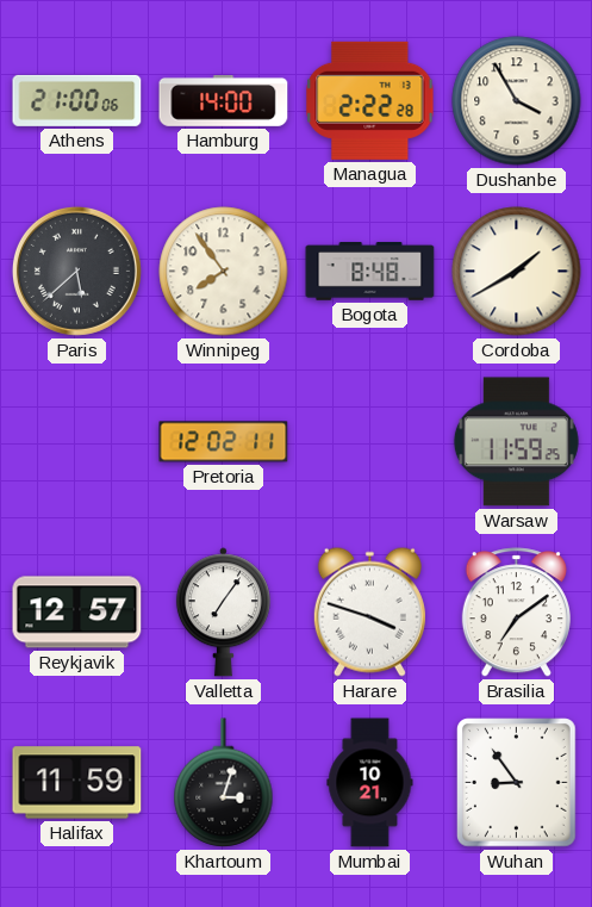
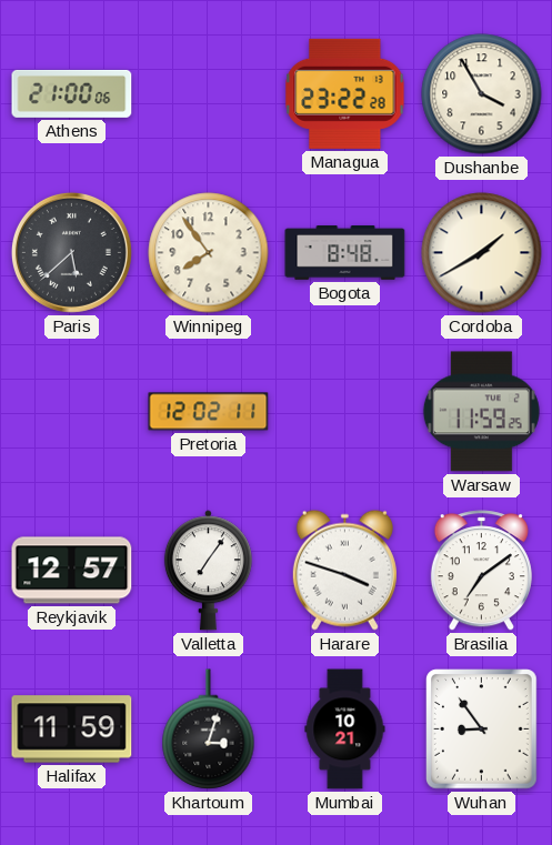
Hamburg: 14:00 -> none (224, 101)
Managua: 2:22 -> 23:22 (345, 93)
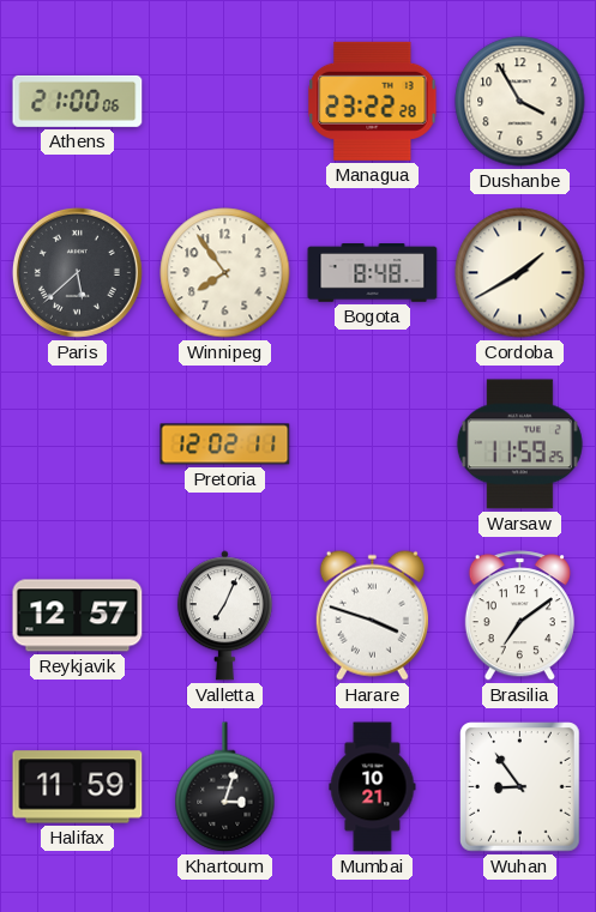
Valletta: 7:06 -> 7:04 (224, 616)
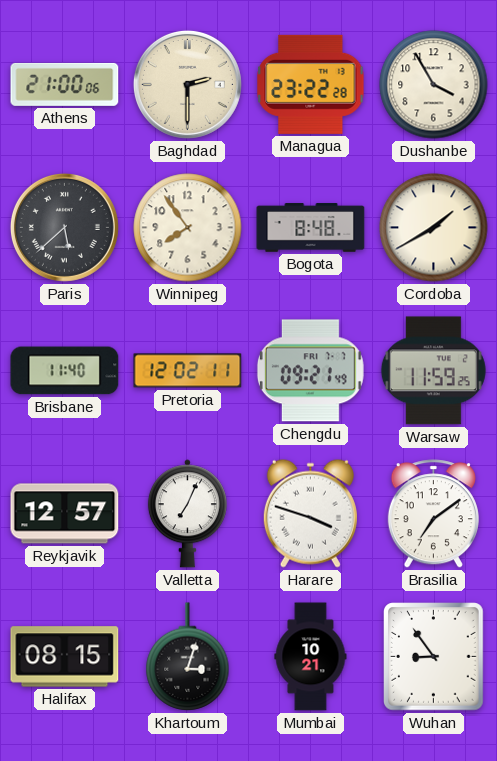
Baghdad: none -> 2:30 (187, 84)
Brisbane: none -> 11:40 (65, 371)
Chengdu: none -> 09:21 (310, 371)
Halifax: 11:59 -> 08:15 (65, 657)
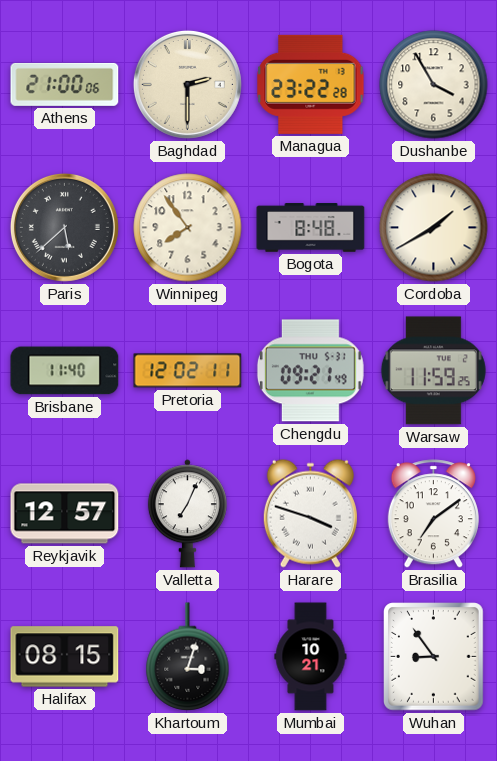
Chengdu date: FRI 7-7 -> THU 5-31 (310, 371)
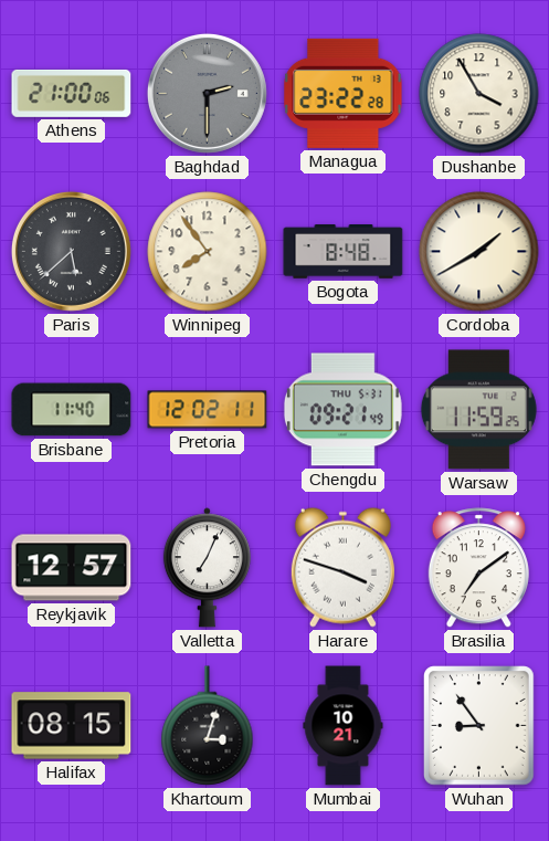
Baghdad dial: cream -> grey (207, 93)
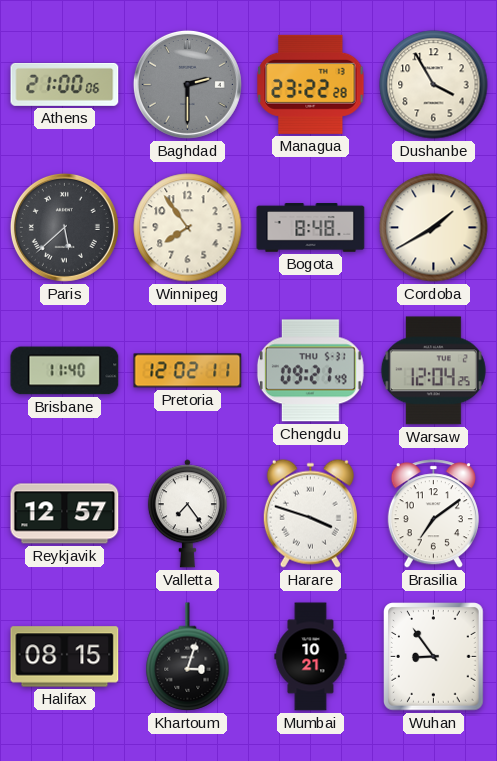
Warsaw: 11:59 -> 12:04 (433, 371)
Valletta: 7:04 -> 7:24 (187, 514)
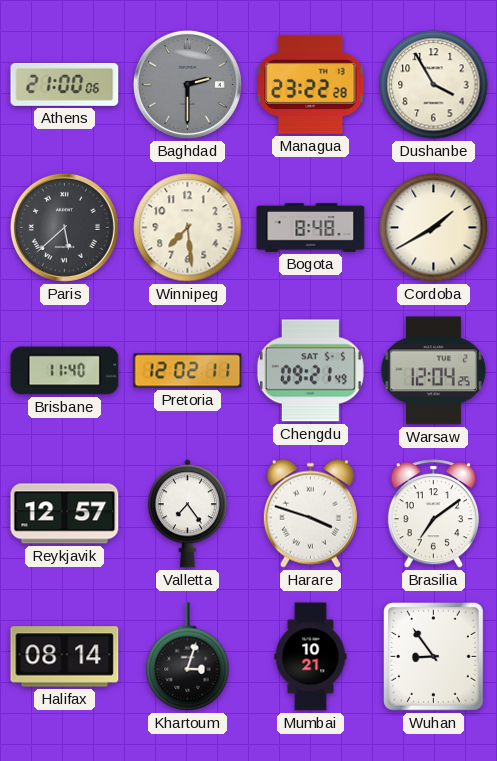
Winnipeg: 7:54 -> 7:29 (188, 228)
Chengdu date: THU 5-31 -> SAT 5-5 (310, 371)
Halifax: 08:15 -> 08:14 (65, 657)
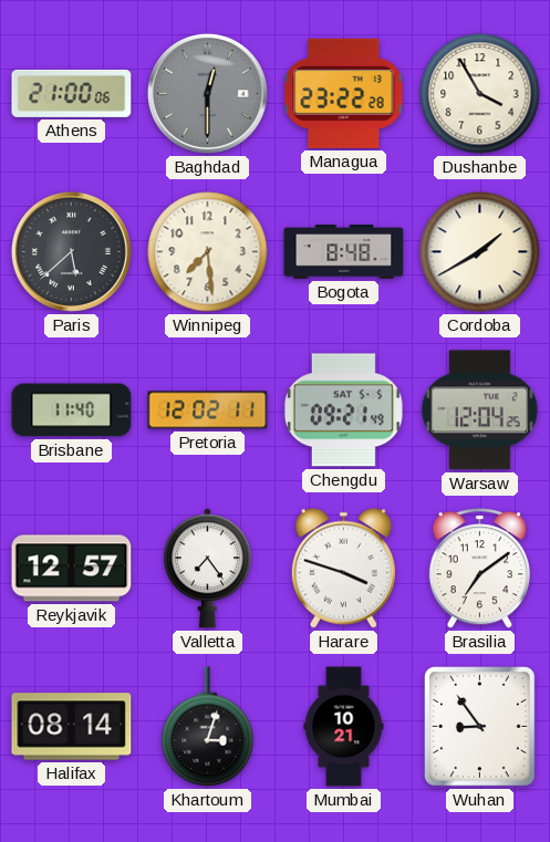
Baghdad: 2:30 -> 12:30 (207, 93)
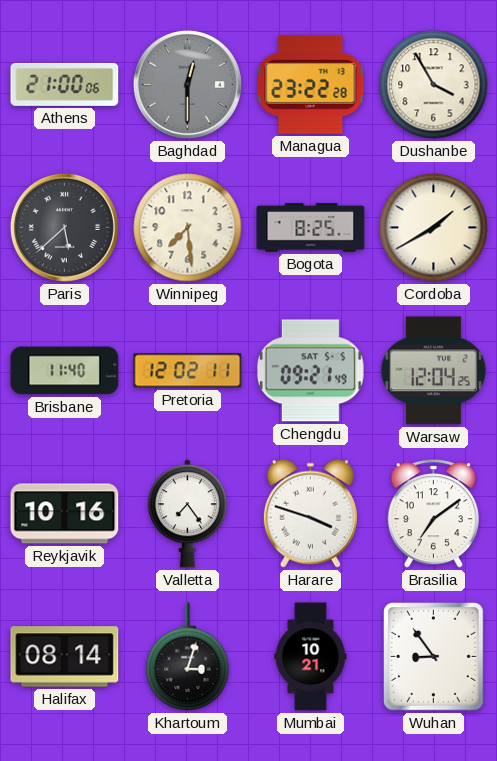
Bogota: 8:48 -> 8:25 (311, 228)
Reykjavik: 12:57 -> 10:16 (65, 514)
